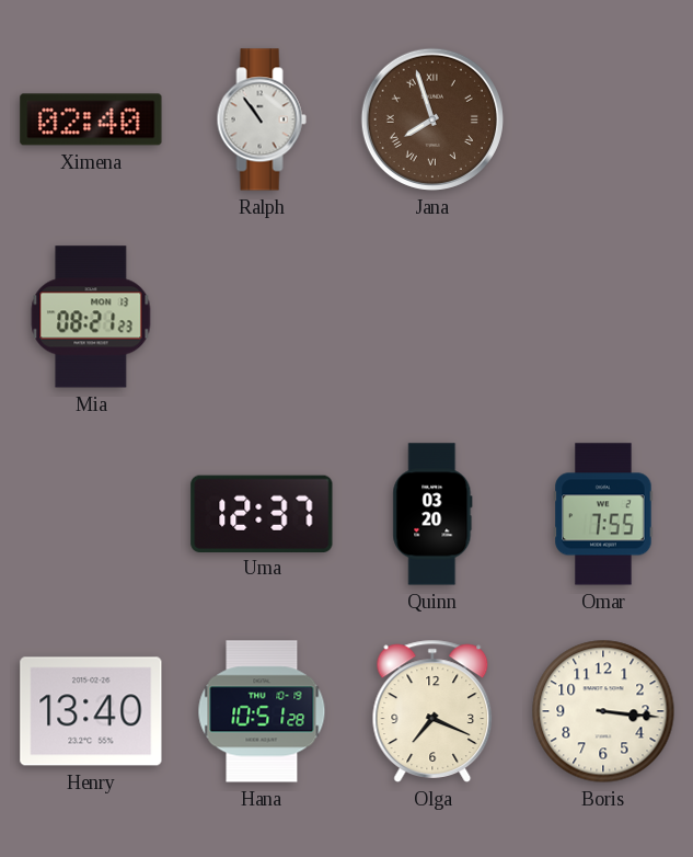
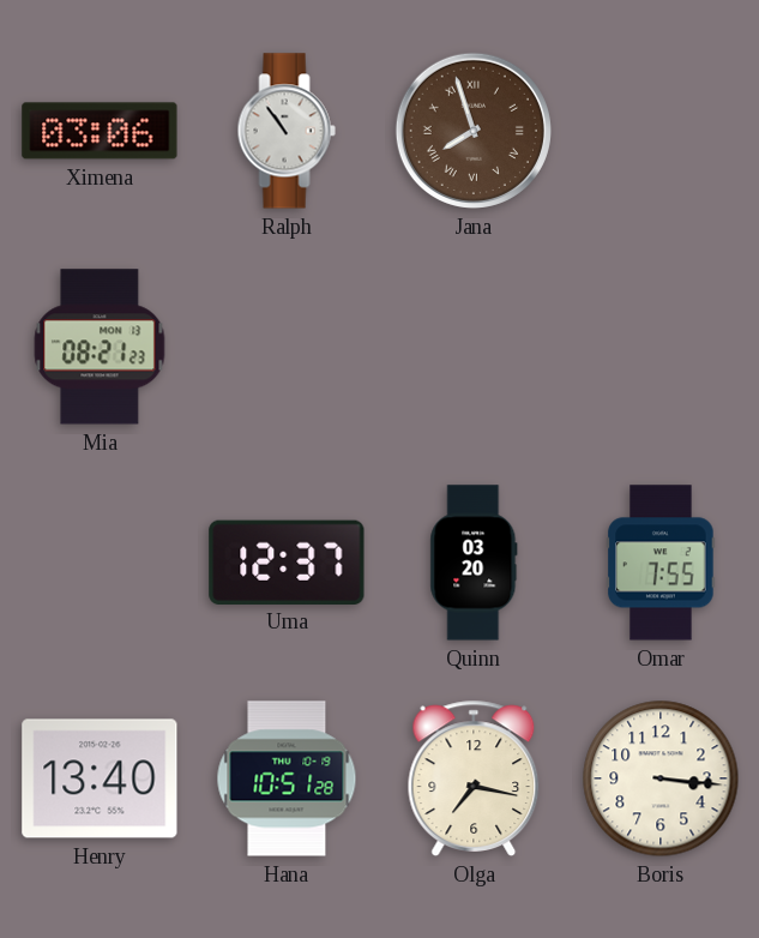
Ximena: 02:40 -> 03:06 (100, 131)
Olga: 7:19 -> 7:17 (474, 778)
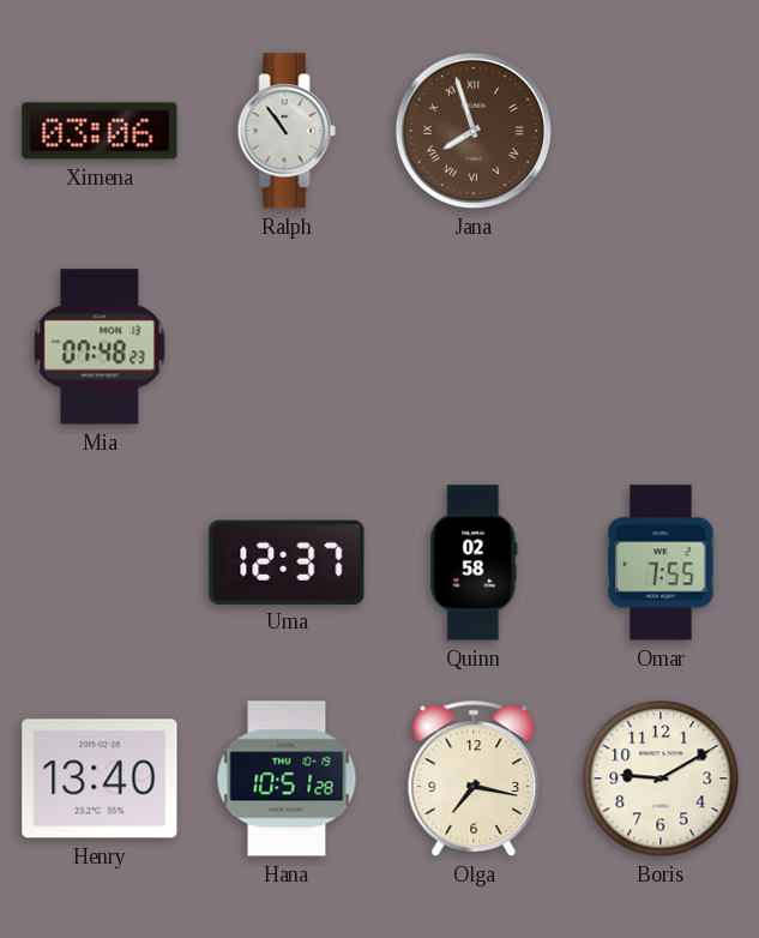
Mia: 08:21 -> 07:48 (100, 347)
Quinn: 03:20 -> 02:58 (474, 563)
Boris: 3:16 -> 9:10 (661, 778)
